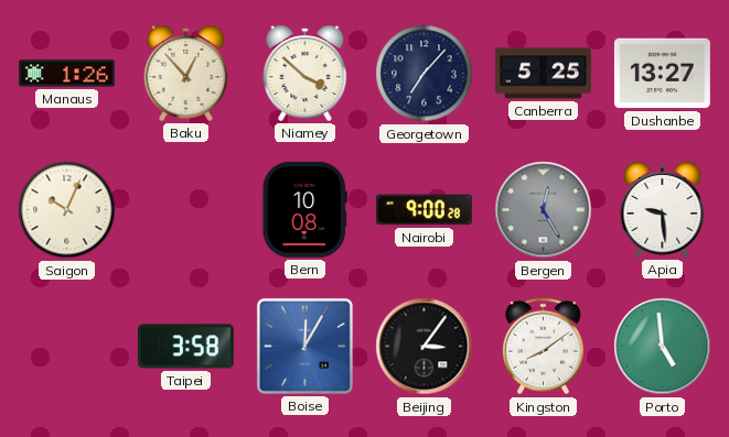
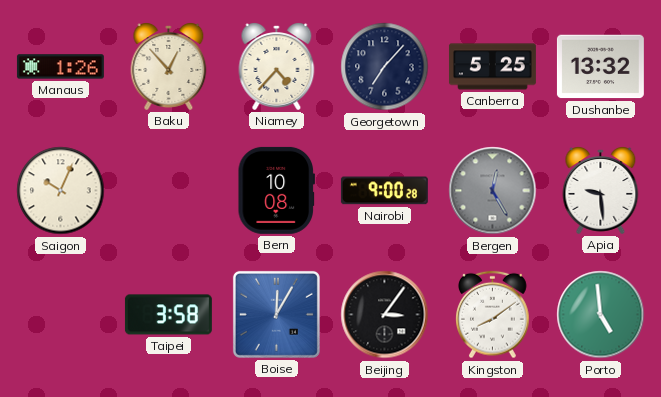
Niamey: 3:52 -> 4:37 (277, 67)
Dushanbe: 13:27 -> 13:32 (600, 67)
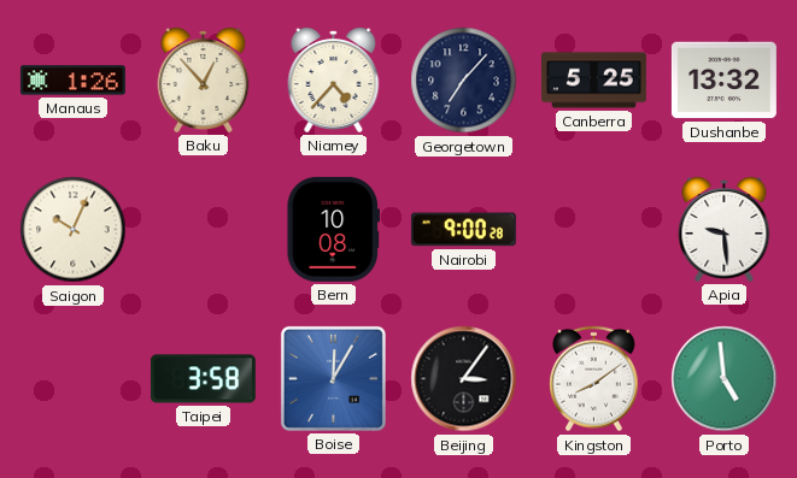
Bergen: 12:25 -> none (493, 191)
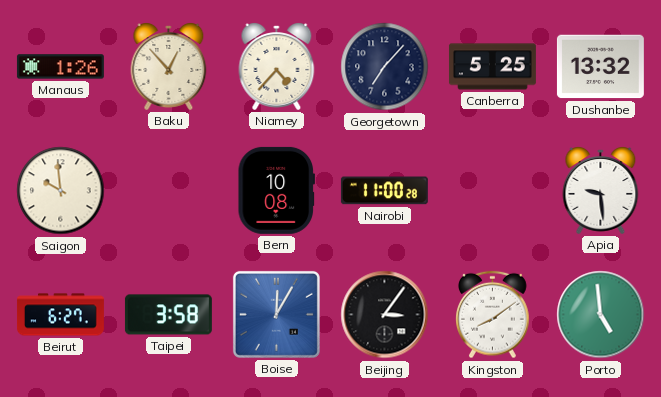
Saigon: 10:04 -> 9:59 (61, 191)
Nairobi: 9:00 -> 11:00 (384, 191)
Beirut: none -> 6:27 (60, 315)
